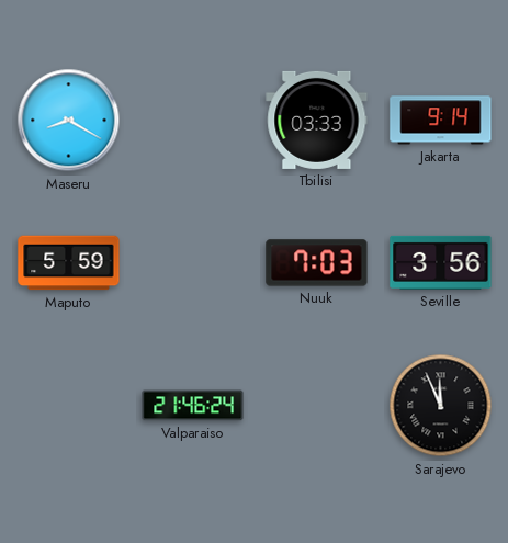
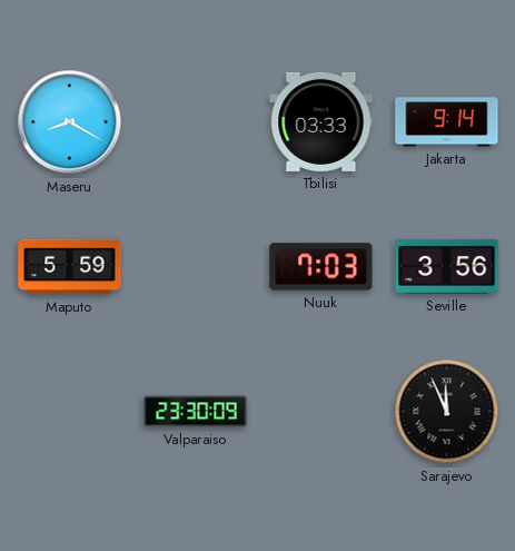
Valparaiso: 21:46 -> 23:30 (196, 412)
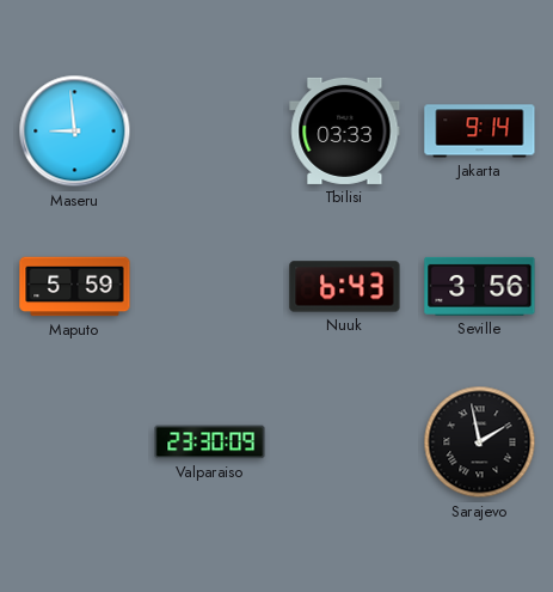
Maseru: 8:20 -> 8:59 (75, 132)
Nuuk: 7:03 -> 6:43 (345, 287)
Sarajevo: 11:56 -> 1:58 (480, 443)
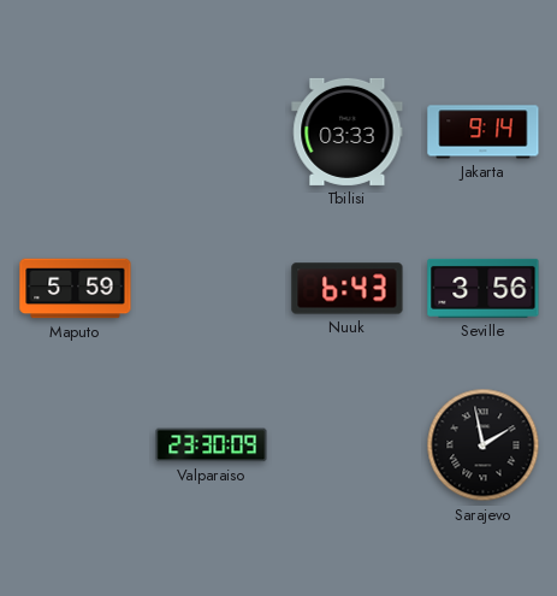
Maseru: 8:59 -> none (75, 132)
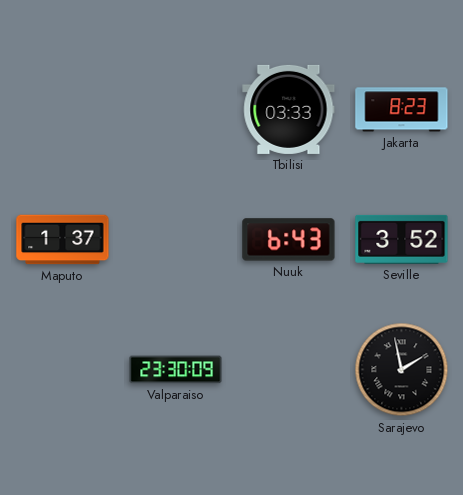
Jakarta: 9:14 -> 8:23 (402, 110)
Maputo: 5:59 -> 1:37 (63, 240)
Seville: 3:56 -> 3:52 (402, 239)
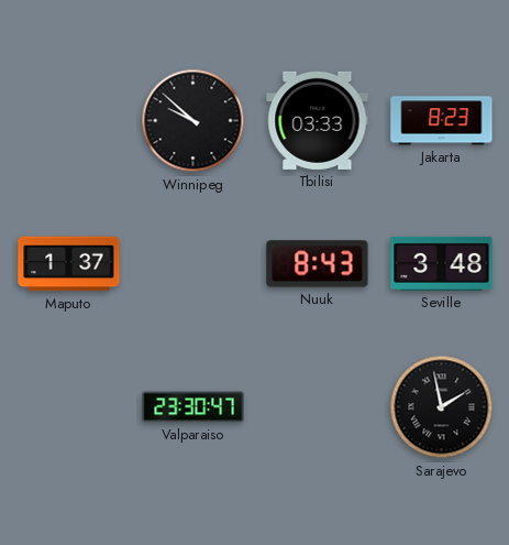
Winnipeg: none -> 9:52 (193, 121)
Nuuk: 6:43 -> 8:43 (318, 264)
Seville: 3:52 -> 3:48 (442, 263)
Valparaiso: 23:30:09 -> 23:30:47 (193, 407)
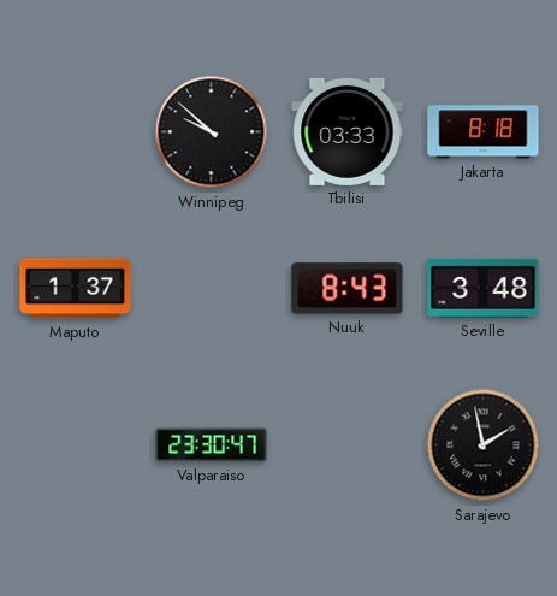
Jakarta: 8:23 -> 8:18 (484, 132)
